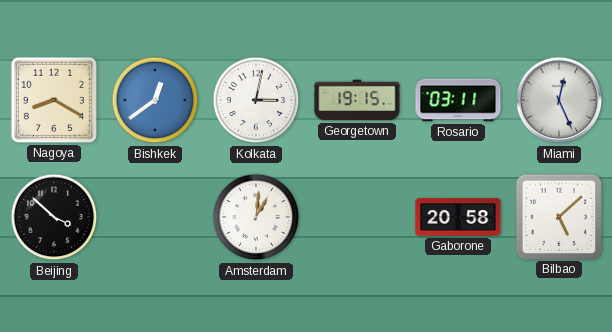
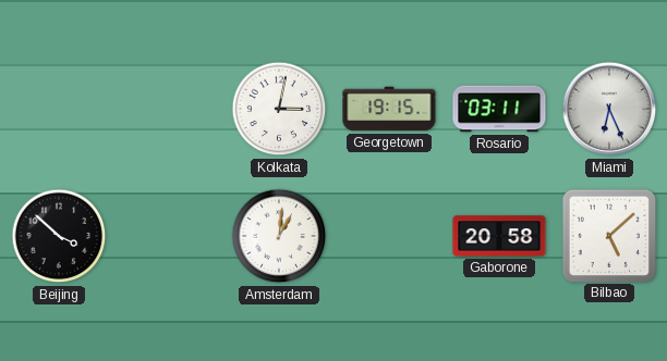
Nagoya: 8:20 -> none (54, 100)
Bishkek: 12:39 -> none (155, 100)
Miami: 12:26 -> 6:26 (609, 109)
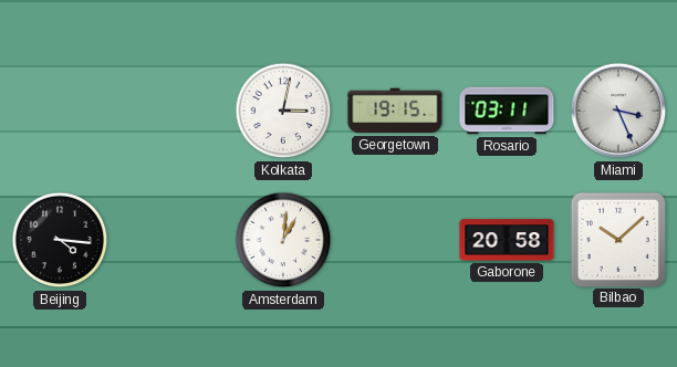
Miami: 6:26 -> 3:26 (618, 111)
Beijing: 3:52 -> 4:16 (60, 240)
Bilbao: 5:08 -> 10:08 (617, 239)
